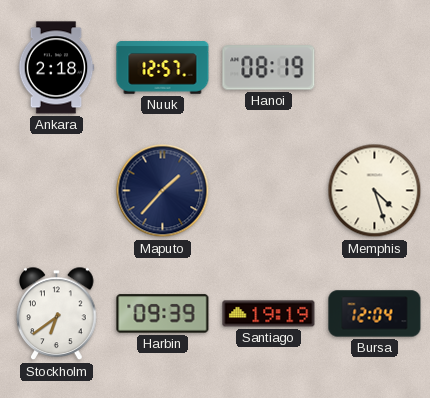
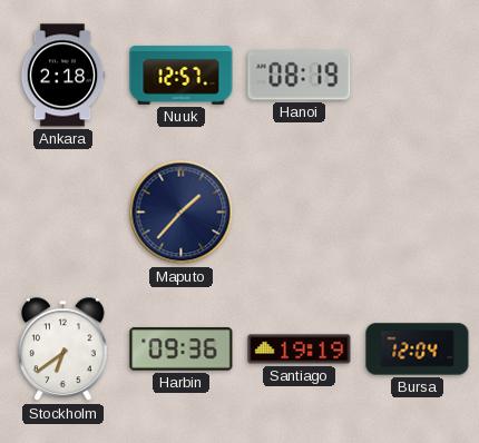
Memphis: 4:27 -> none (375, 191)
Harbin: 09:39 -> 09:36 (182, 350)
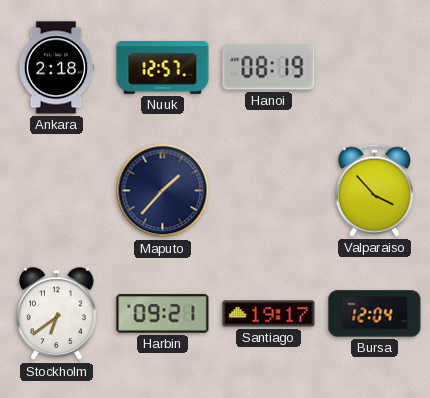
Valparaiso: none -> 3:53 (374, 190)
Harbin: 09:36 -> 09:21 (163, 314)
Santiago: 19:19 -> 19:17 (269, 314)
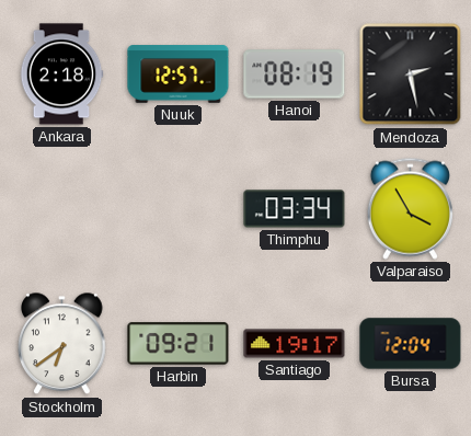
Mendoza: none -> 2:28 (411, 74)
Maputo: 1:37 -> none (163, 191)
Thimphu: none -> 03:34 (295, 209)
Valparaiso: 3:53 -> 3:55 (410, 208)
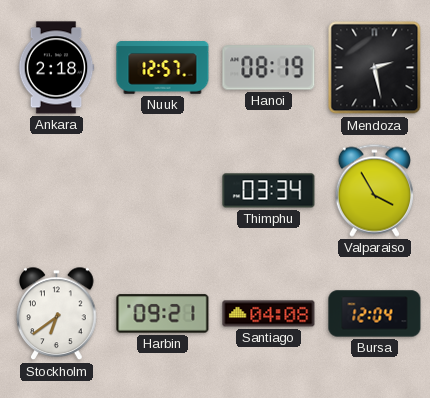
Santiago: 19:17 -> 04:08 (269, 314)
